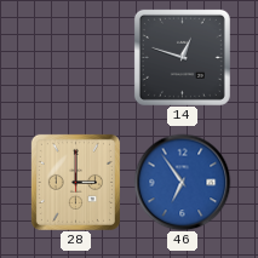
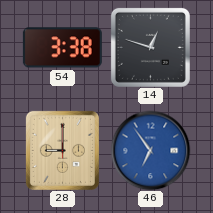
54: none -> 3:38 (62, 48)
28: 3:00 -> 9:00 (62, 150)
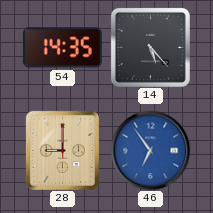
54: 3:38 -> 14:35 (62, 48)
14: 12:48 -> 5:23 (150, 47)
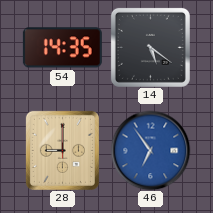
14: 5:23 -> 5:21 (150, 47)
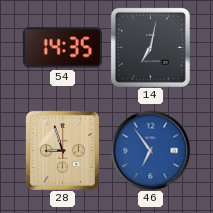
14: 5:21 -> 7:02 (150, 47)
28: 9:00 -> 8:57 (62, 150)
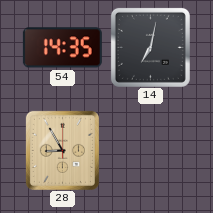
28: 8:57 -> 8:55 (62, 150)
46: 6:54 -> none (150, 150)
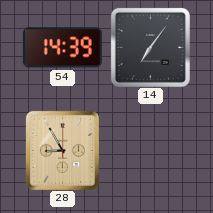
54: 14:35 -> 14:39 (62, 48)
14: 7:02 -> 7:06 (150, 47)
